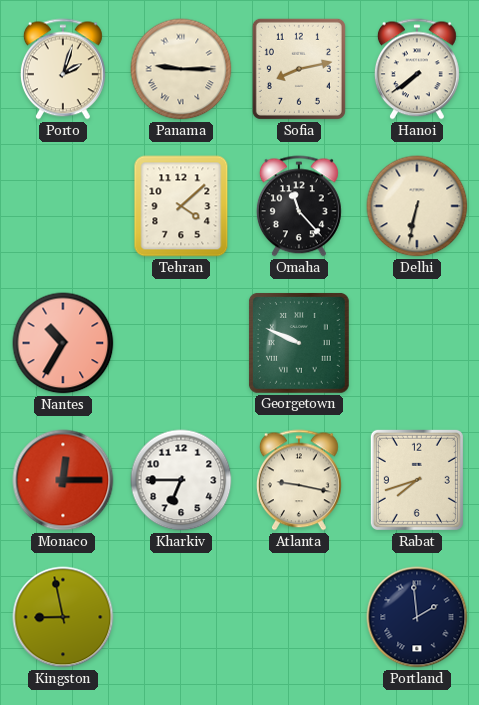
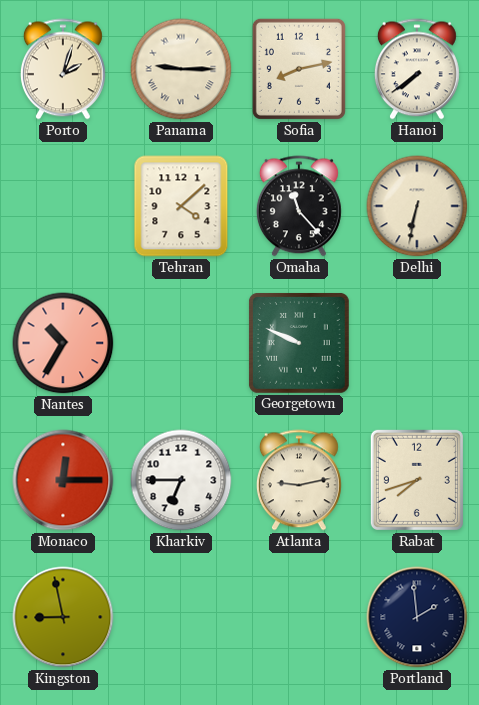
Atlanta: 9:17 -> 9:13 (299, 480)
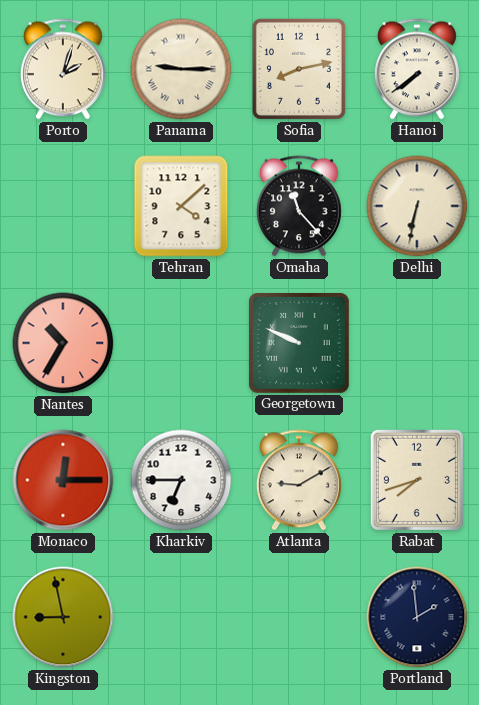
Atlanta: 9:13 -> 9:10 (299, 480)
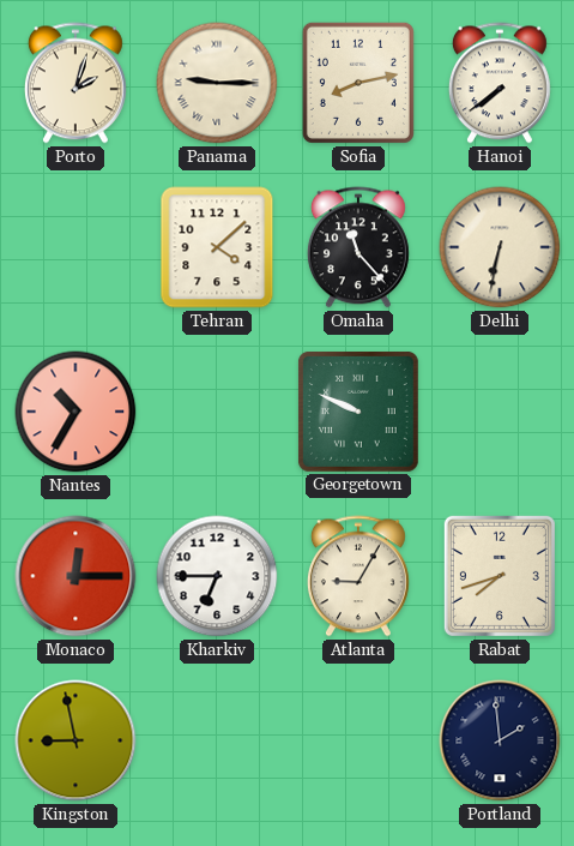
Atlanta: 9:10 -> 9:05 (358, 576)
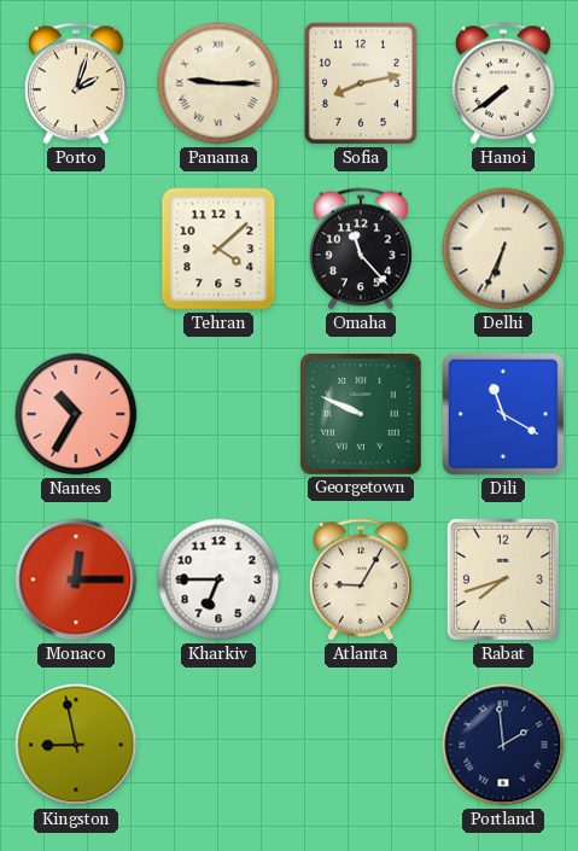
Delhi: 6:32 -> 6:34 (503, 249)
Dili: none -> 11:20 (503, 414)
